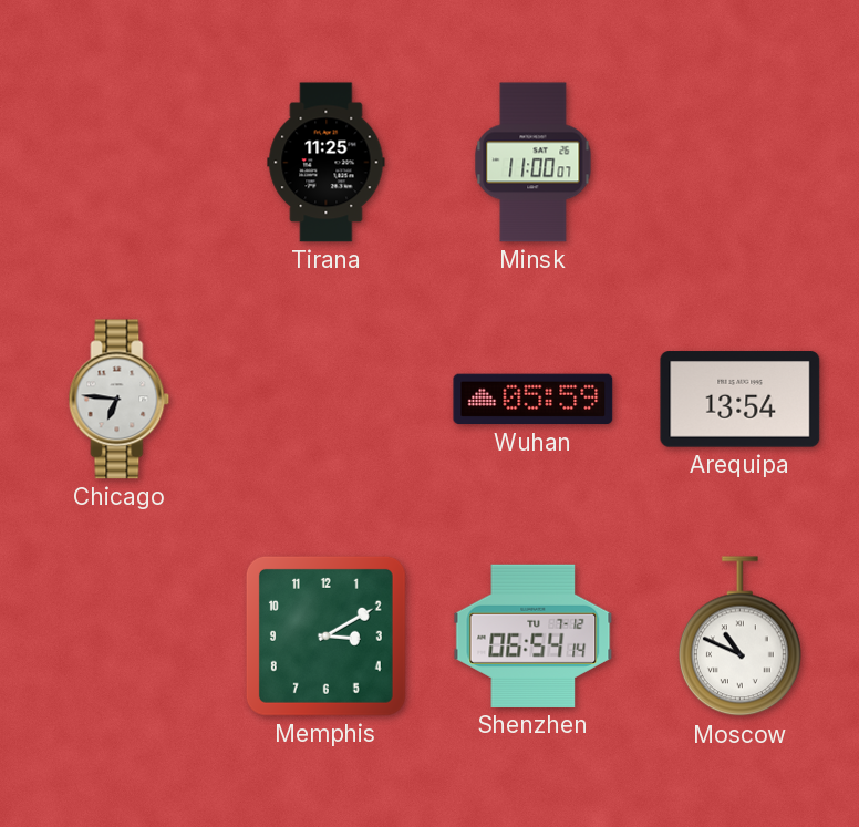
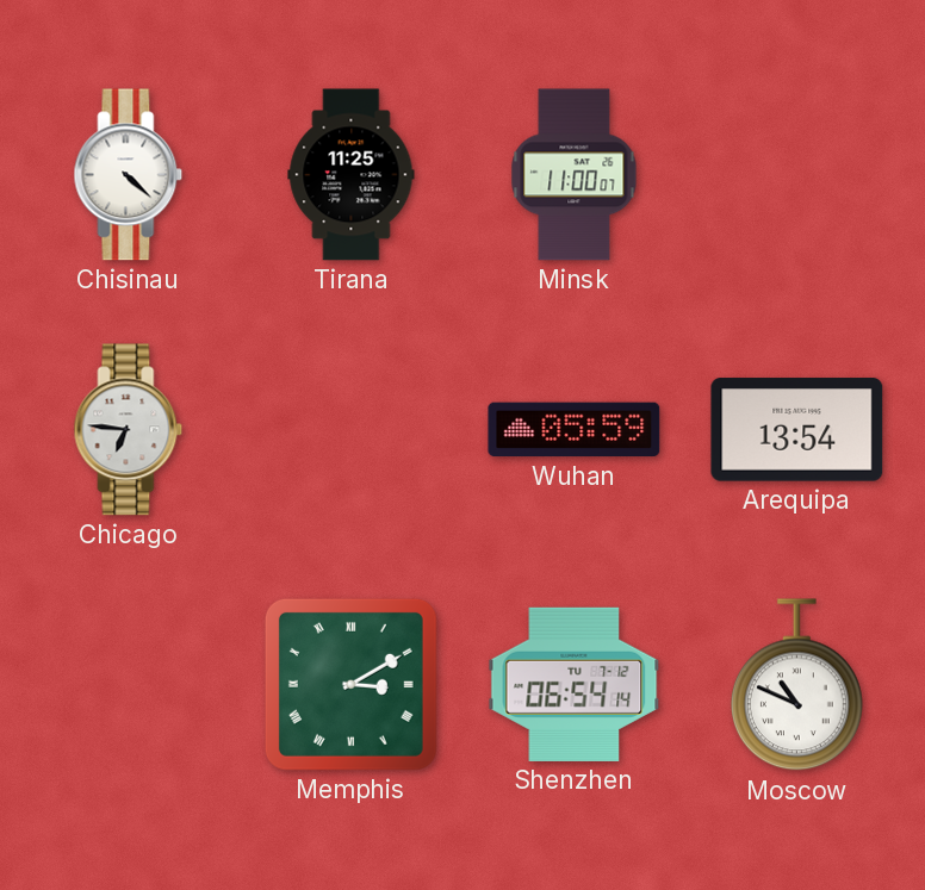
Chisinau: none -> 4:22 (129, 175)
Memphis numerals: Arabic -> Roman (350, 684)
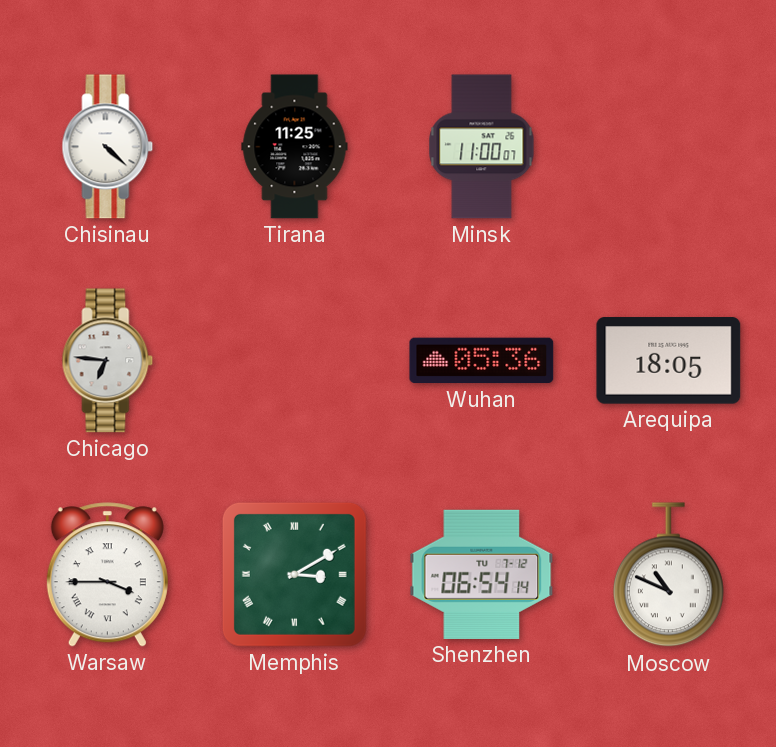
Wuhan: 05:59 -> 05:36 (482, 361)
Arequipa: 13:54 -> 18:05 (669, 361)
Warsaw: none -> 3:45 (107, 575)
